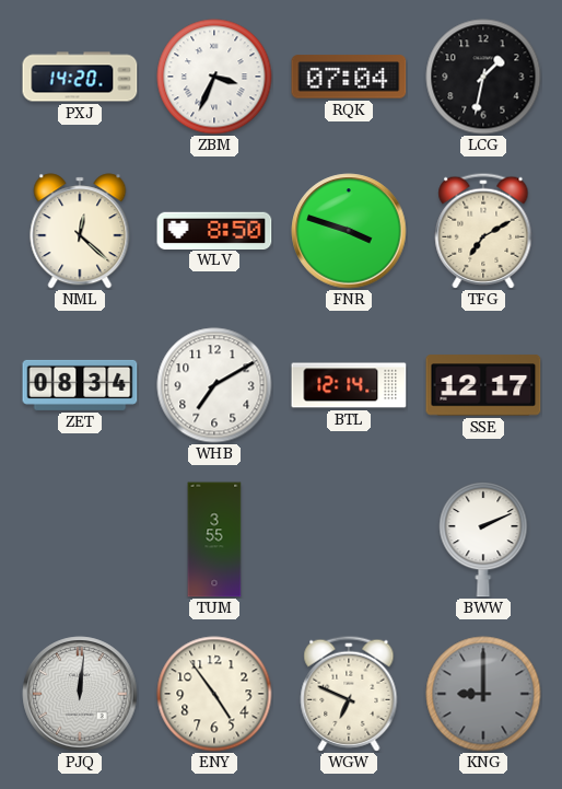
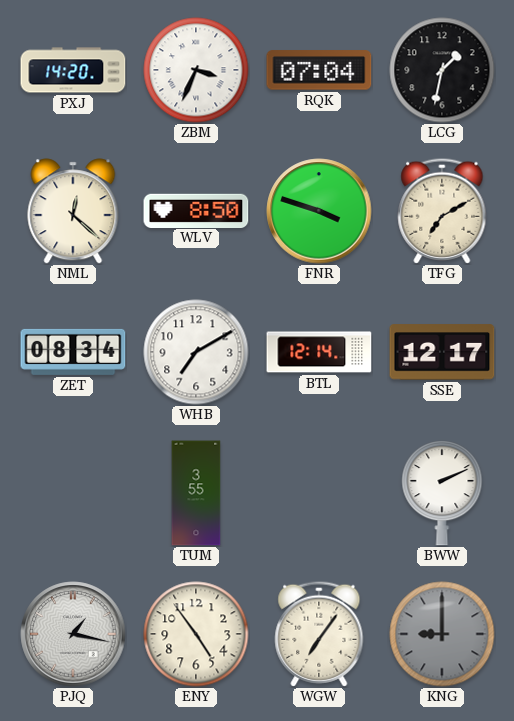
PJQ: 12:01 -> 1:17 (73, 634)
WGW: 6:49 -> 7:06 (319, 634)
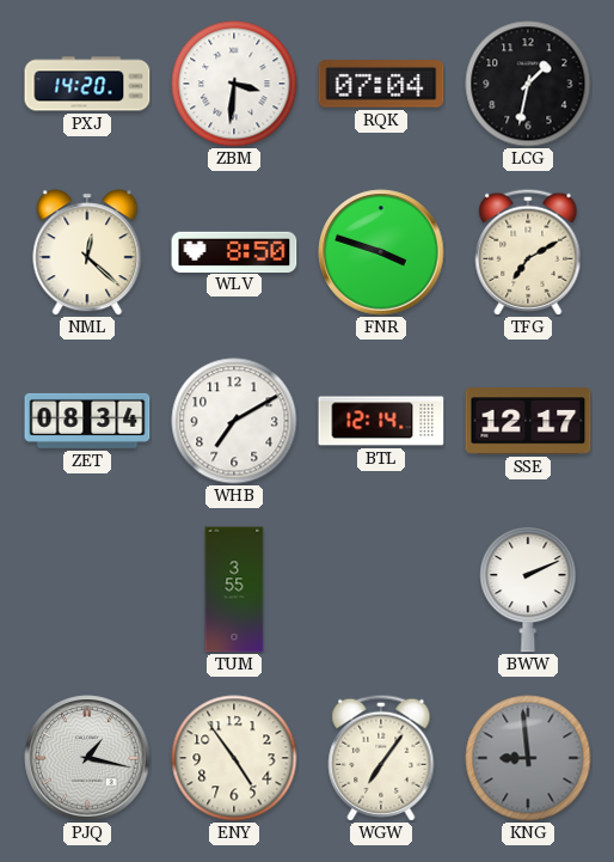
ZBM: 3:34 -> 3:31 (234, 84)
KNG: 9:00 -> 8:59 (528, 758)
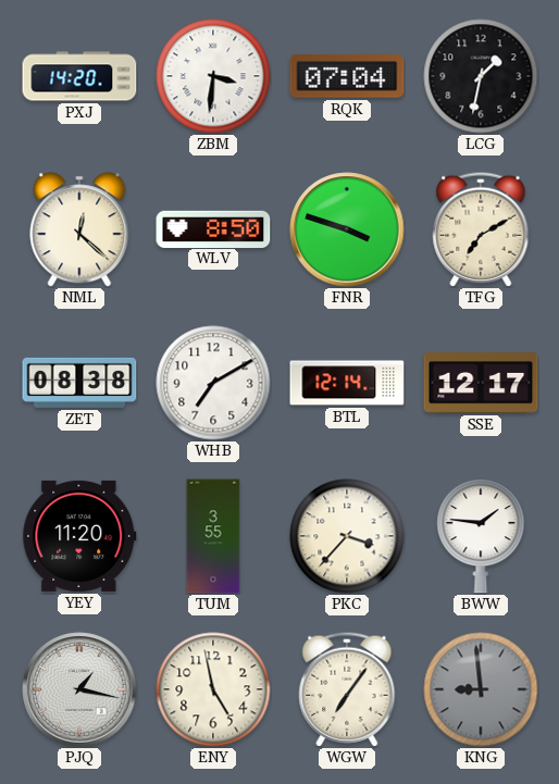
ZET: 08:34 -> 08:38 (79, 383)
YEY: none -> 11:20 (79, 536)
PKC: none -> 3:37 (347, 536)
BWW: 2:11 -> 1:46 (481, 536)
ENY: 4:54 -> 4:58 (213, 689)
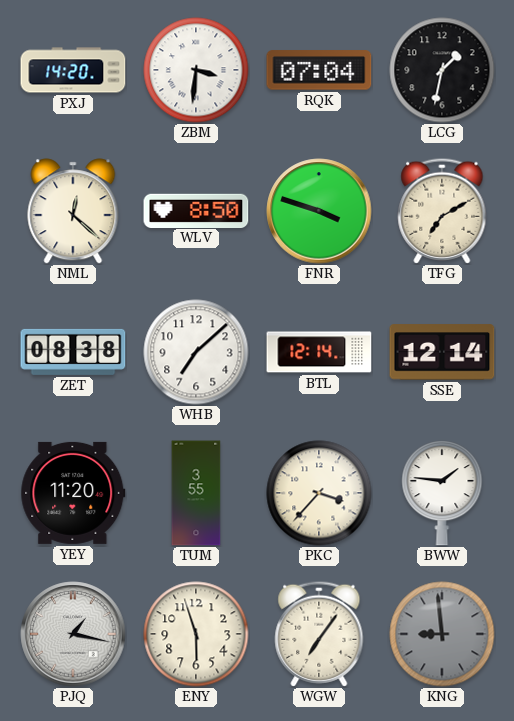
WHB: 7:10 -> 7:08 (196, 352)
SSE: 12:17 -> 12:14 (442, 352)
ENY: 4:58 -> 5:57 (196, 634)
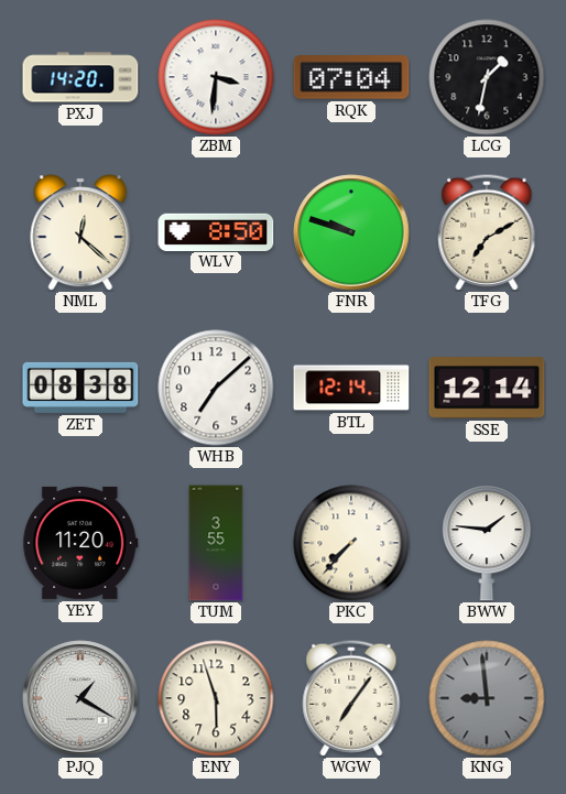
FNR: 3:48 -> 9:48 (351, 232)
PKC: 3:37 -> 7:37 (351, 543)
PJQ: 1:17 -> 1:20 (80, 698)
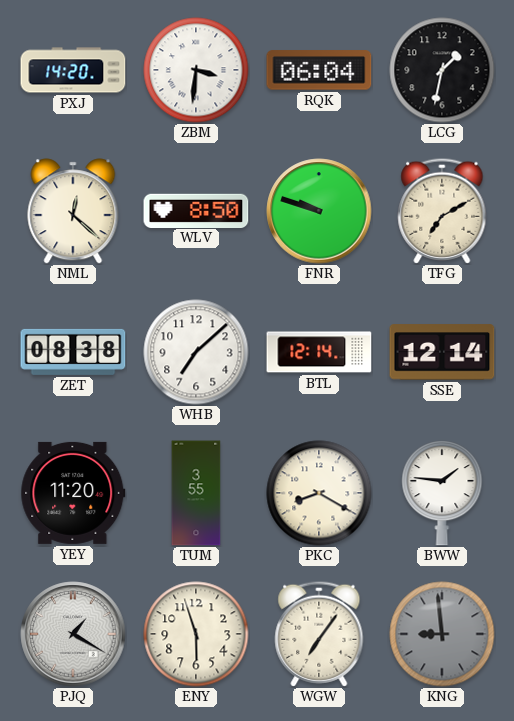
RQK: 07:04 -> 06:04 (319, 70)
PKC: 7:37 -> 8:20 (319, 493)
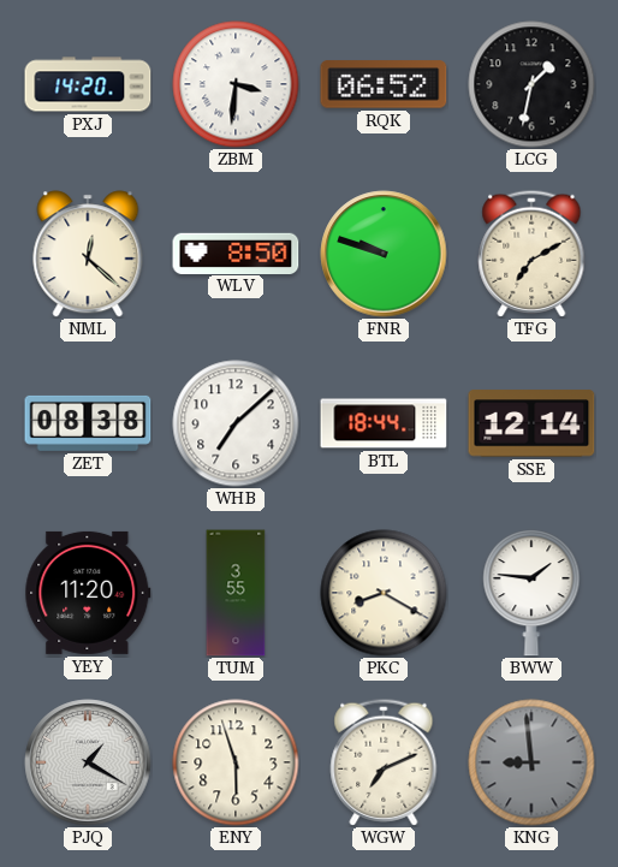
RQK: 06:04 -> 06:52 (384, 84)
BTL: 12:14 -> 18:44 (384, 423)
WGW: 7:06 -> 7:11 (384, 762)
